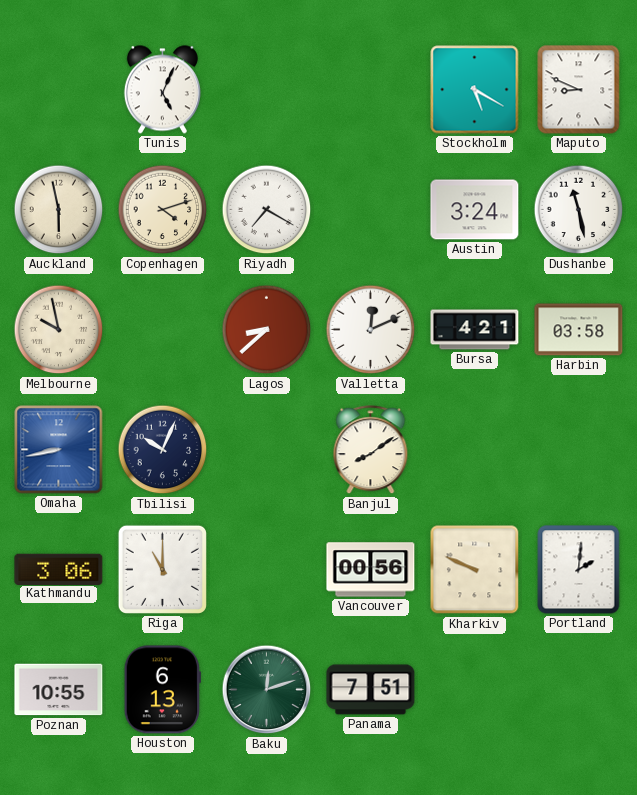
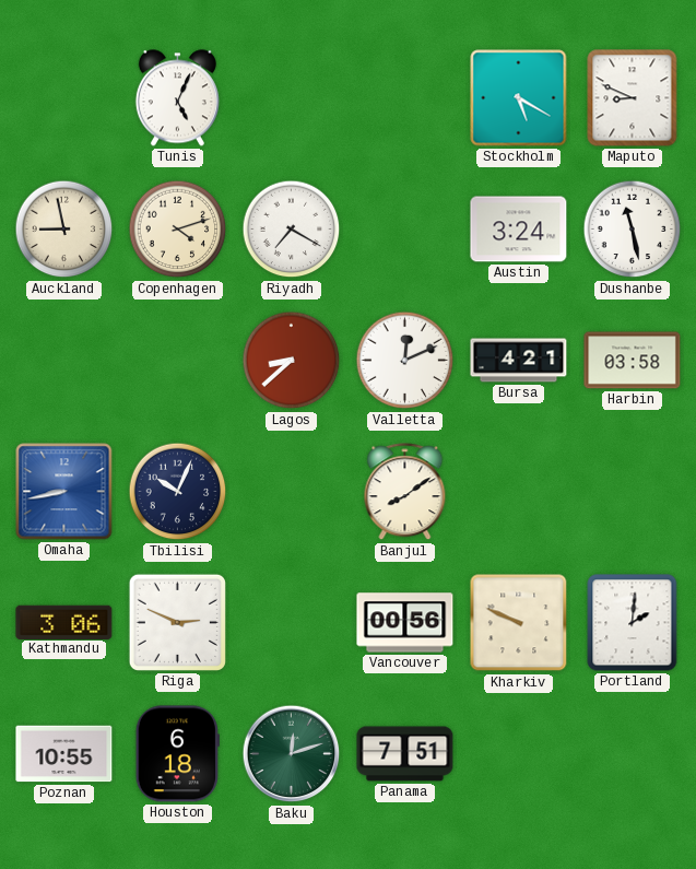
Auckland: 5:58 -> 8:58 (64, 230)
Melbourne: 9:58 -> none (59, 330)
Riga: 11:00 -> 2:49 (177, 622)
Houston: 6:13 -> 6:18 (177, 754)
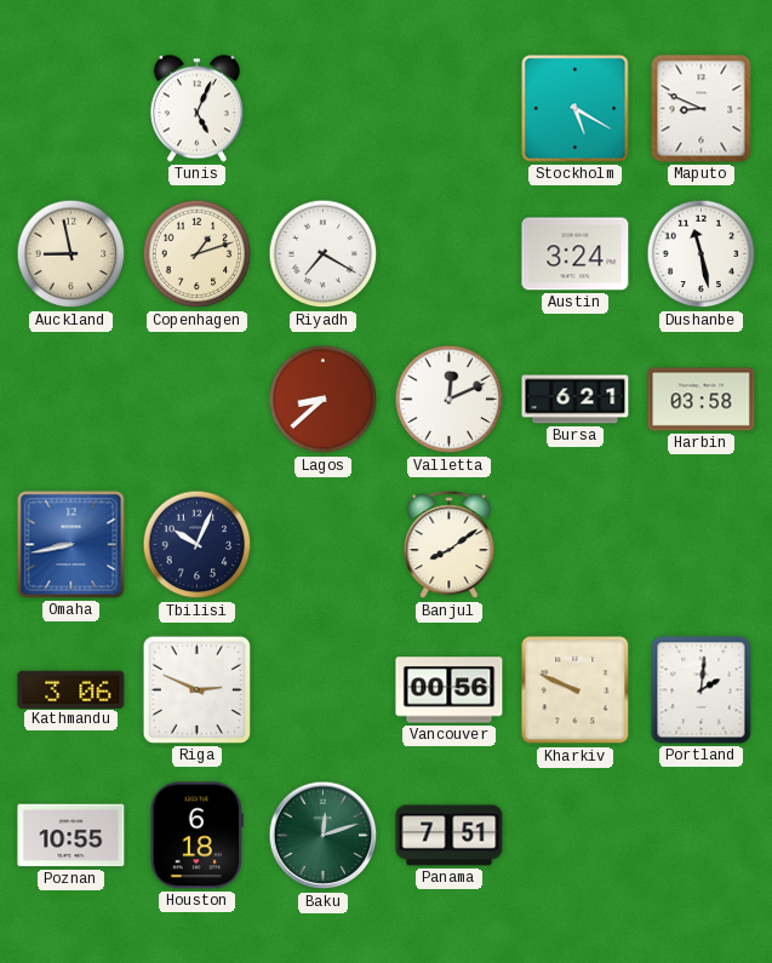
Copenhagen: 4:12 -> 1:12 (198, 254)
Bursa: 4:21 -> 6:21 (576, 400)
